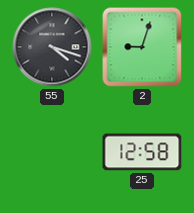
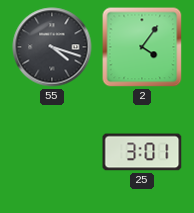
2: 9:03 -> 4:06 (142, 47)
25: 12:58 -> 3:01 (142, 152)
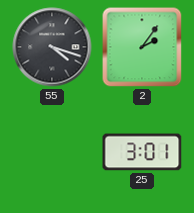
2: 4:06 -> 2:06 (142, 47)
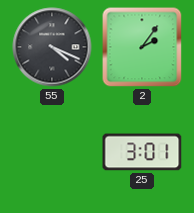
55: 4:18 -> 4:19 (52, 47)
